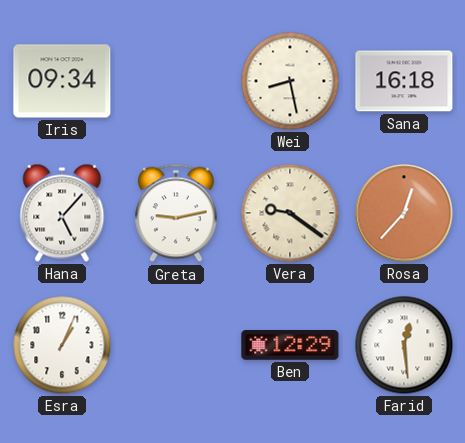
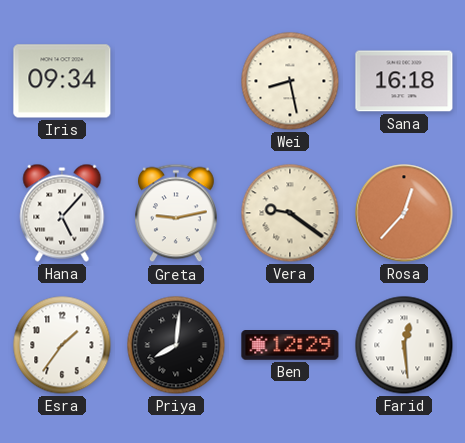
Esra: 1:04 -> 1:36 (62, 345)
Priya: none -> 8:01 (176, 345)
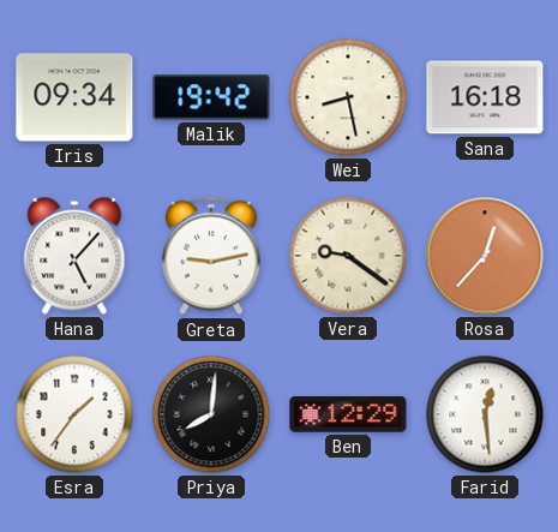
Malik: none -> 19:42 (211, 97)
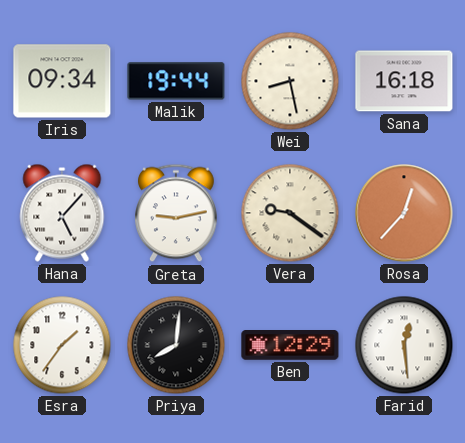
Malik: 19:42 -> 19:44 (176, 81)
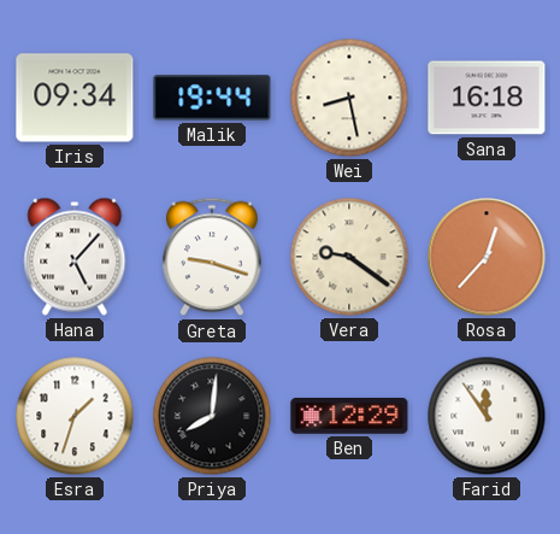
Greta: 9:13 -> 9:18 (213, 257)
Esra: 1:36 -> 1:33 (75, 416)
Farid: 12:29 -> 11:54 (487, 416)
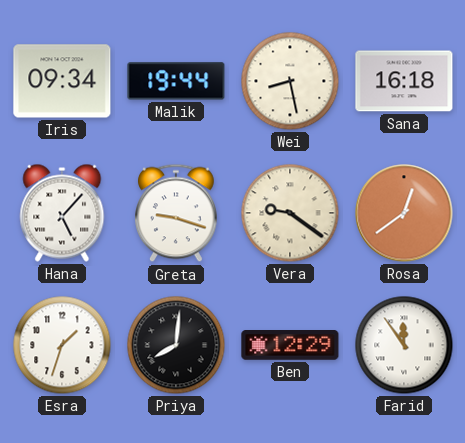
Rosa: 12:37 -> 12:39 (404, 213)
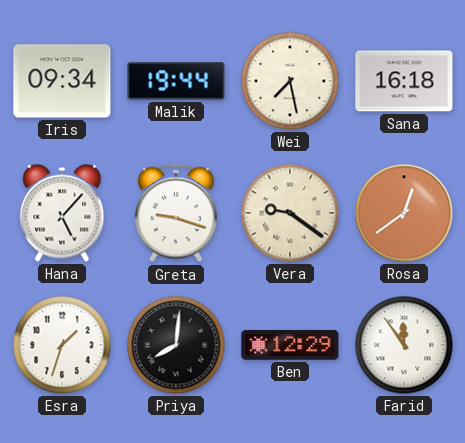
Wei: 8:28 -> 7:28 (290, 81)
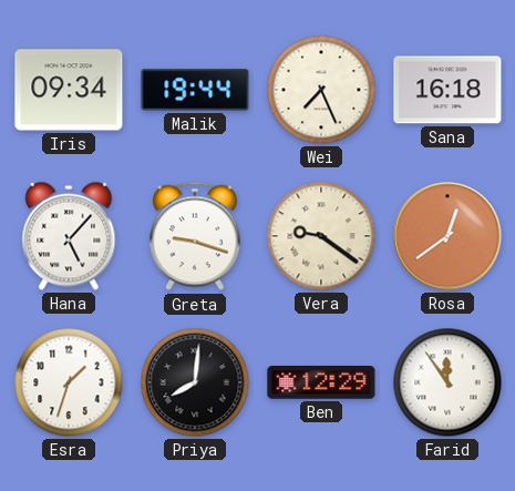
Wei: 7:28 -> 7:26 (321, 90)
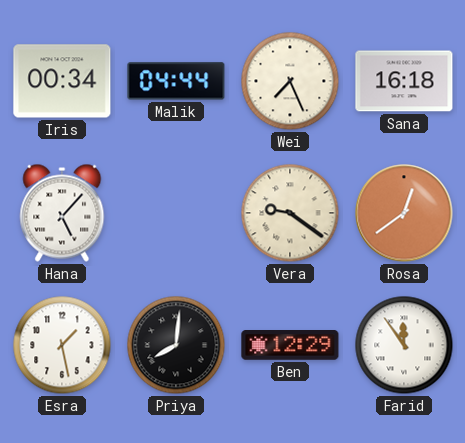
Iris: 09:34 -> 00:34 (62, 81)
Malik: 19:44 -> 04:44 (176, 81)
Greta: 9:18 -> none (196, 236)
Esra: 1:33 -> 1:28 (62, 345)
